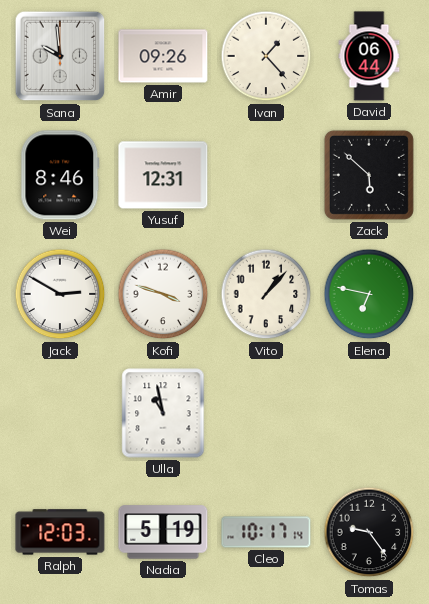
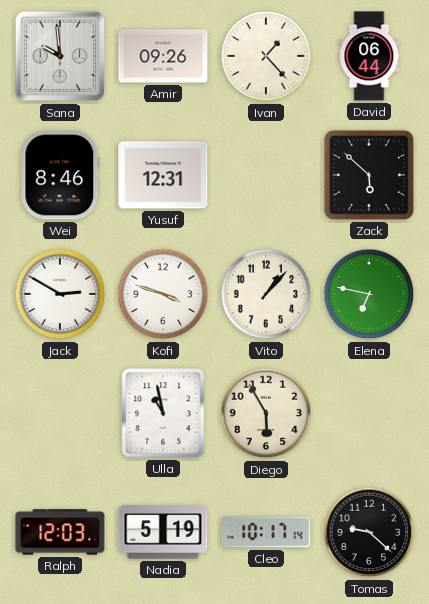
Diego: none -> 5:55 (266, 413)
Tomas: 9:24 -> 9:22 (369, 532)
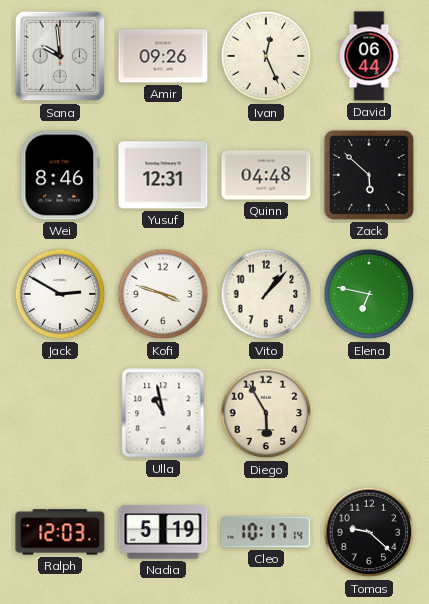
Ivan: 1:23 -> 12:26 (266, 56)
Quinn: none -> 04:48 (266, 175)
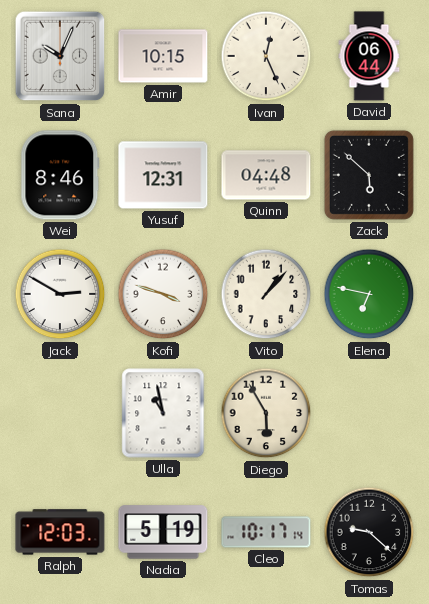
Sana: 9:59 -> 10:04 (60, 56)
Amir: 09:26 -> 10:15 (163, 56)
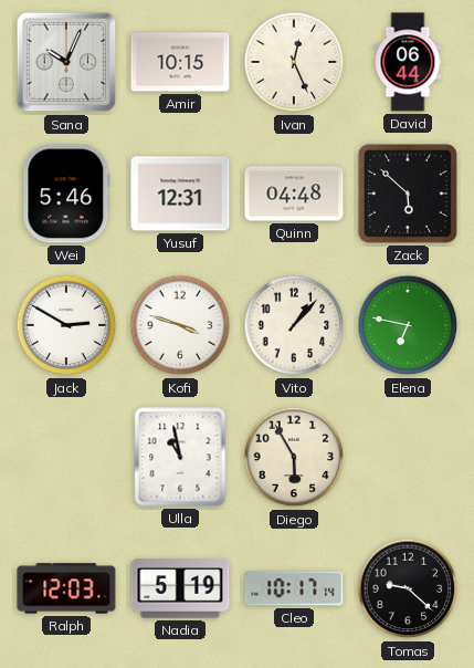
Wei: 8:46 -> 5:46 (66, 194)
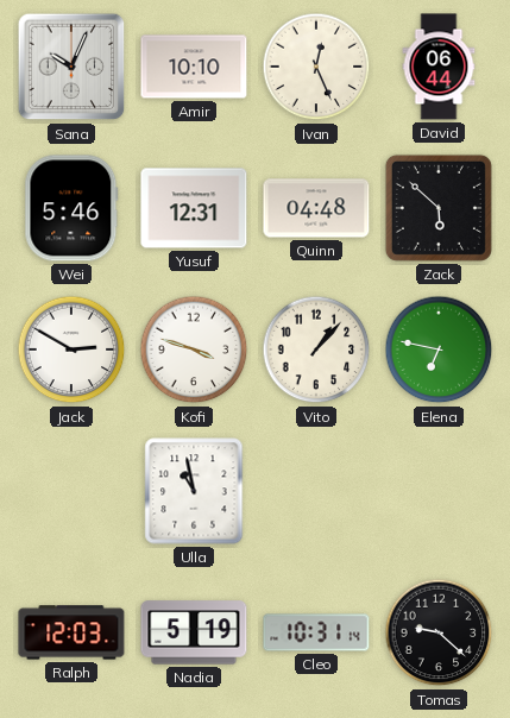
Amir: 10:15 -> 10:10 (194, 67)
Diego: 5:55 -> none (294, 457)
Cleo: 10:17 -> 10:31 (316, 632)
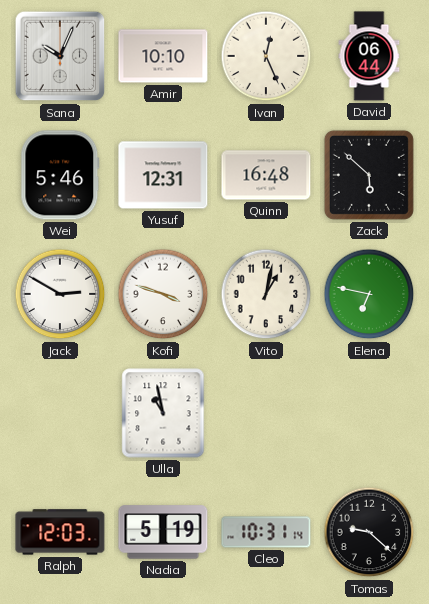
Quinn: 04:48 -> 16:48 (266, 175)
Vito: 1:07 -> 1:02 (266, 294)
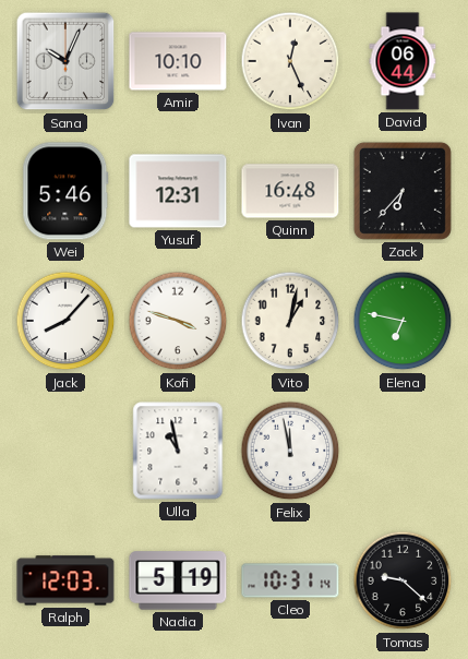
Zack: 5:52 -> 6:37 (403, 191)
Jack: 2:50 -> 8:07 (65, 321)
Felix: none -> 11:58 (290, 451)
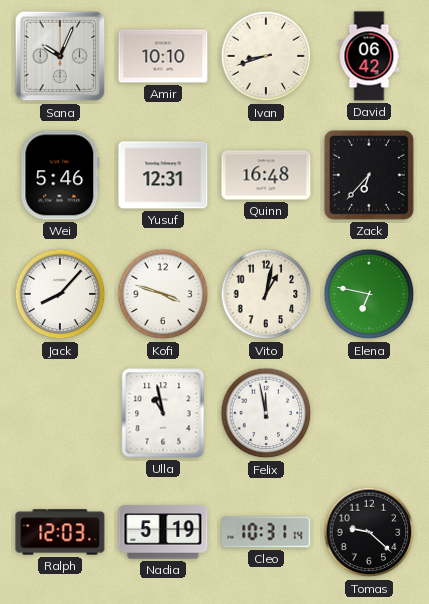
Ivan: 12:26 -> 8:42 (266, 56)
David: 06:44 -> 06:42 (369, 56)
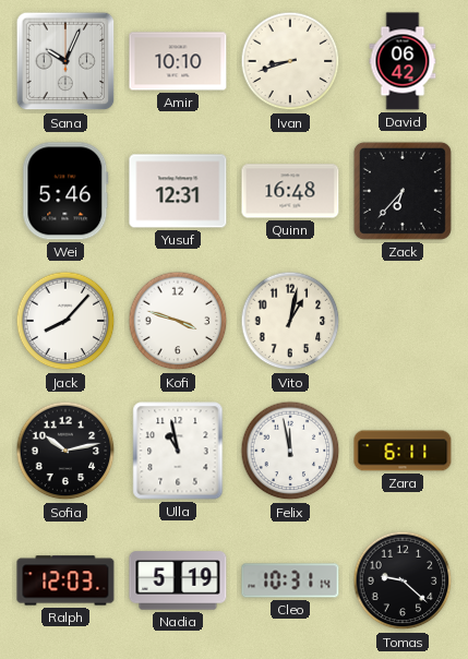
Elena: 6:47 -> none (369, 294)
Sofia: none -> 10:13 (65, 451)
Zara: none -> 6:11 (403, 451)
